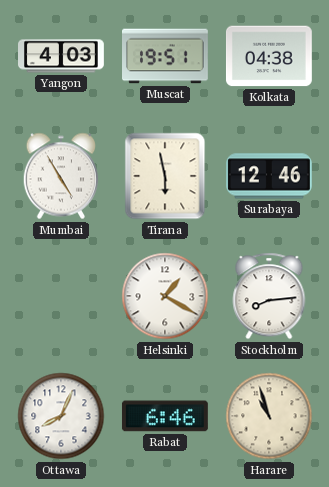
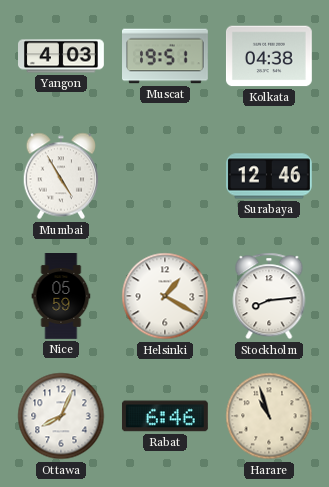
Tirana: 5:58 -> none (165, 176)
Nice: none -> 05:59 (61, 297)
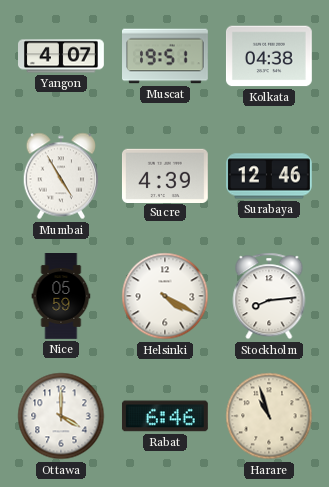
Yangon: 4:03 -> 4:07 (62, 56)
Sucre: none -> 4:39 (165, 175)
Helsinki: 1:20 -> 4:20 (165, 296)
Ottawa: 8:04 -> 4:00 (61, 416)
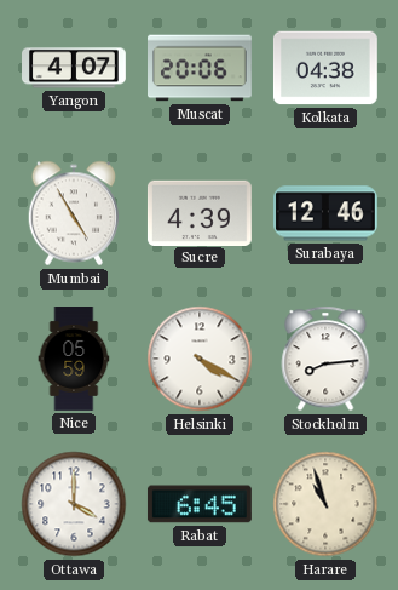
Muscat: 19:51 -> 20:06 (201, 68)
Rabat: 6:46 -> 6:45 (200, 504)
